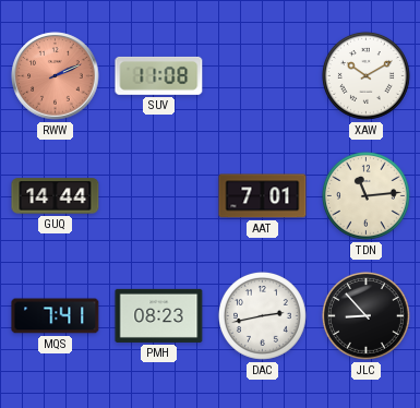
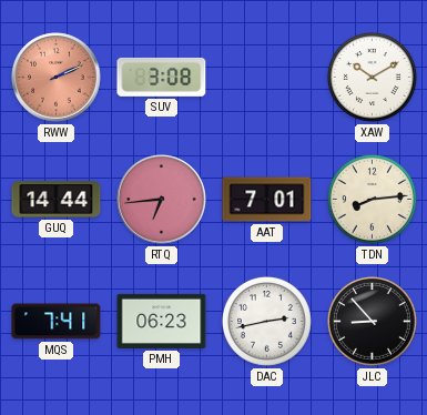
SUV: 11:08 -> 3:08 (162, 77)
RTQ: none -> 6:44 (162, 200)
TDN: 11:14 -> 8:14 (373, 200)
PMH: 08:23 -> 06:23 (162, 321)
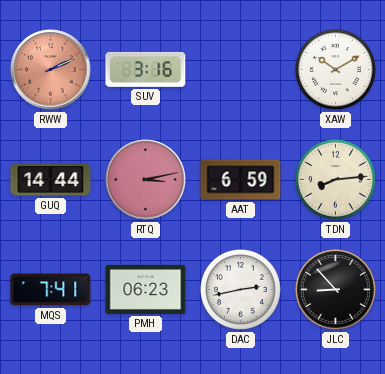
SUV: 3:08 -> 3:16 (146, 69)
RTQ: 6:44 -> 3:13 (146, 180)
AAT: 7:01 -> 6:59 (241, 180)
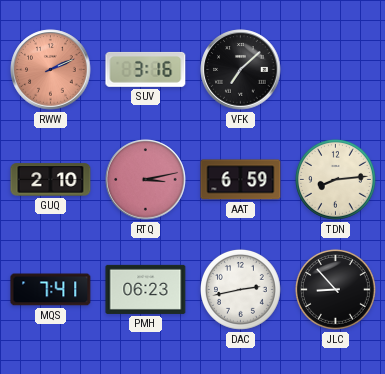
VFK: none -> 7:08 (241, 70)
XAW: 10:10 -> none (336, 70)
GUQ: 14:44 -> 2:10 (51, 180)
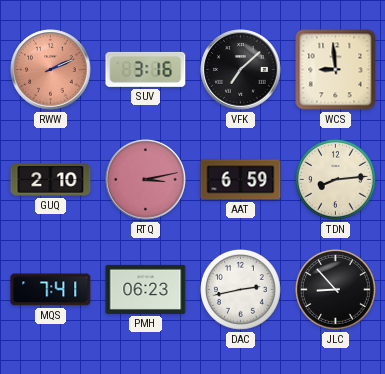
WCS: none -> 8:59 (336, 70)
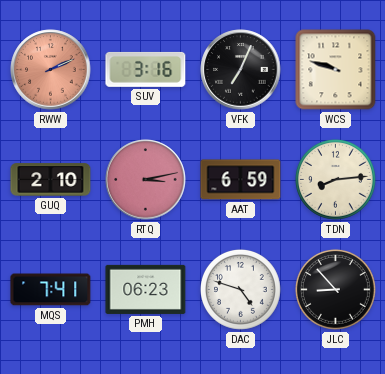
VFK: 7:08 -> 7:04 (241, 70)
WCS: 8:59 -> 9:48 (336, 70)
DAC: 2:43 -> 4:48 (241, 290)
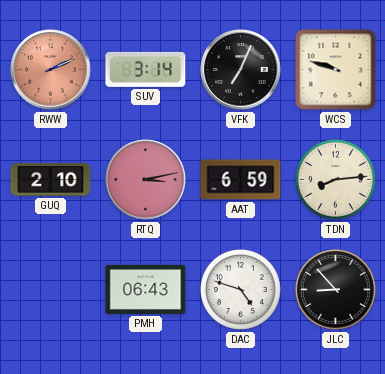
SUV: 3:16 -> 3:14 (146, 69)
MQS: 7:41 -> none (51, 290)
PMH: 06:23 -> 06:43 (146, 289)
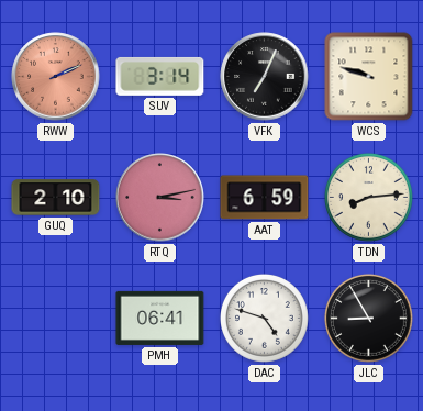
PMH: 06:43 -> 06:41 (160, 318)
JLC: 8:53 -> 8:55 (369, 319)
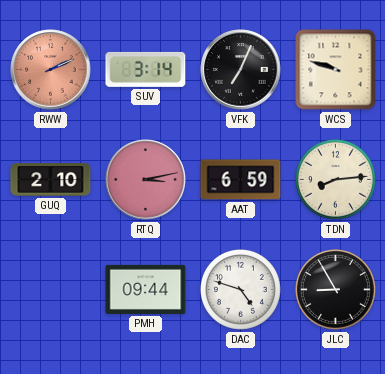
PMH: 06:41 -> 09:44 (146, 289)
